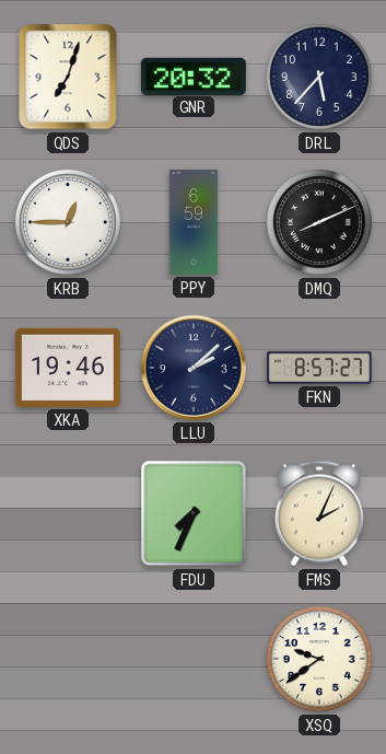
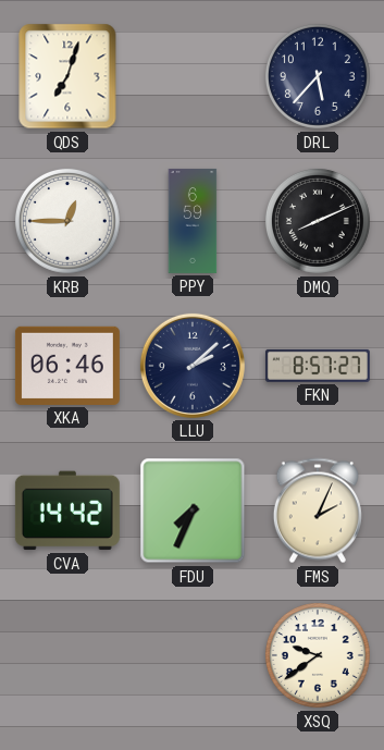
GNR: 20:32 -> none (194, 76)
XKA: 19:46 -> 06:46 (67, 366)
CVA: none -> 14:42 (67, 511)
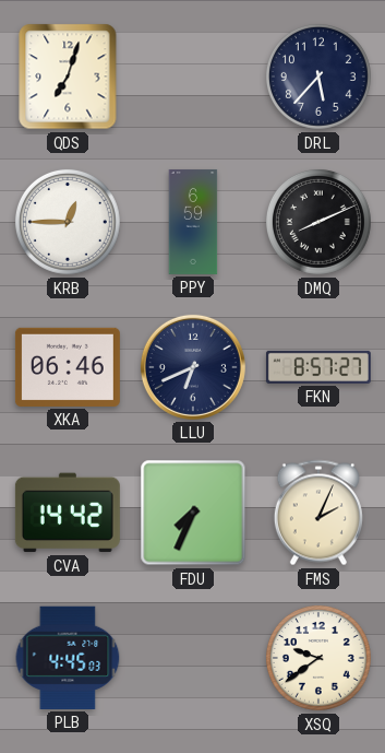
LLU: 2:08 -> 6:41 (193, 367)
PLB: none -> 4:45 (68, 658)
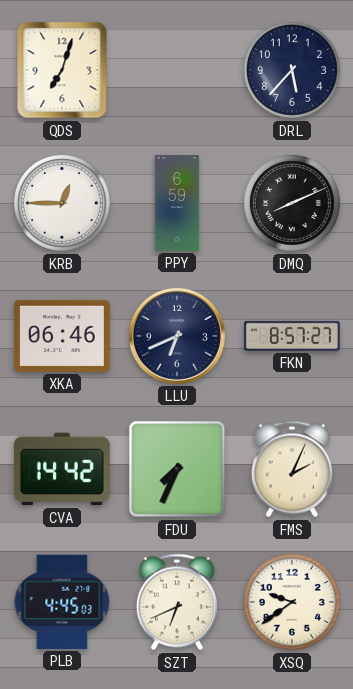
SZT: none -> 6:41 (177, 602)
